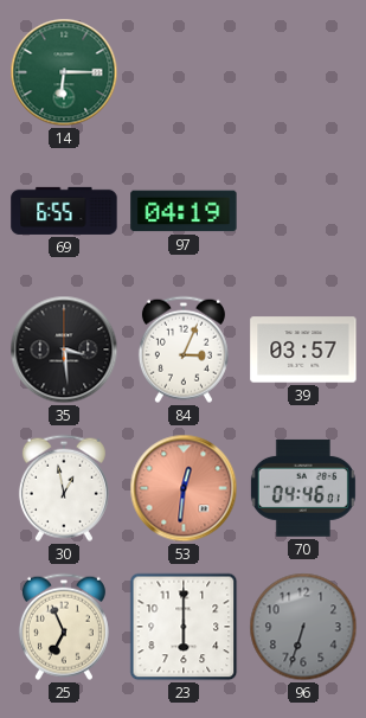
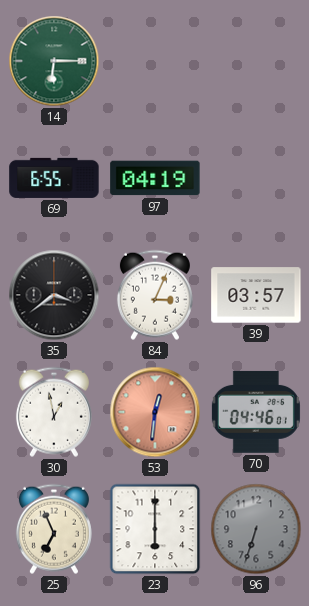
35: 3:29 -> 3:39 (54, 295)
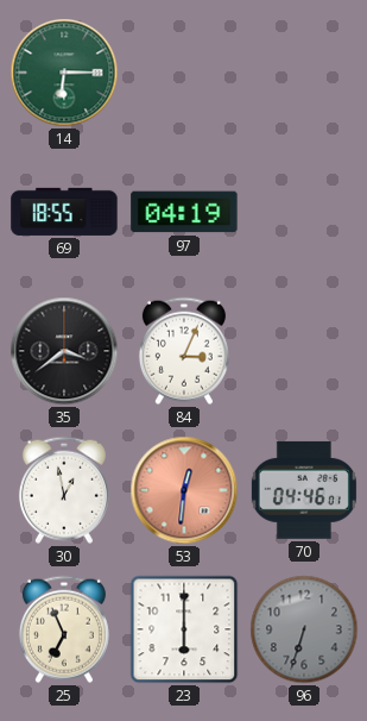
69: 6:55 -> 18:55 (64, 212)
39: 03:57 -> none (256, 295)
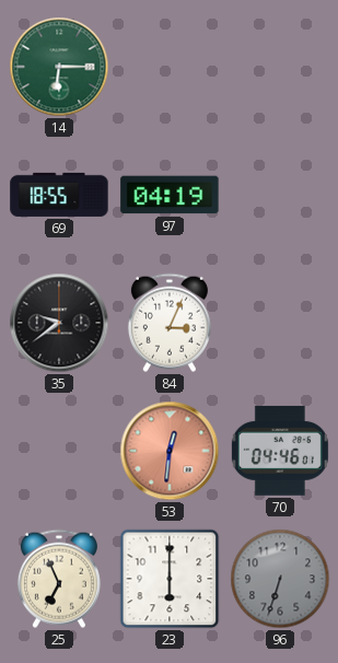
35: 3:39 -> 9:39 (59, 323)
30: 12:58 -> none (64, 490)
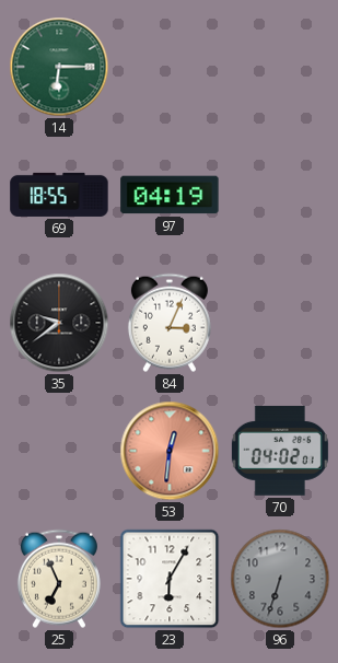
70: 04:46 -> 04:02 (280, 451)
23: 6:00 -> 6:05 (170, 579)
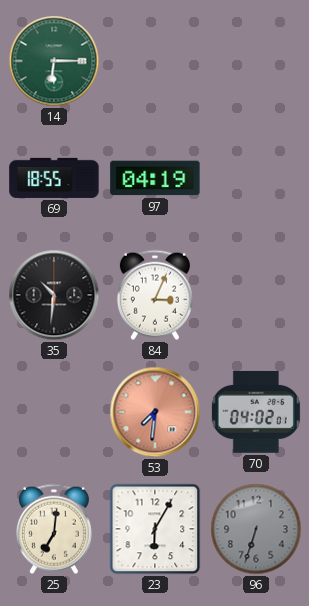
35: 9:39 -> 10:31 (54, 295)
53: 12:31 -> 7:31 (155, 412)
25: 6:56 -> 7:01 (54, 529)
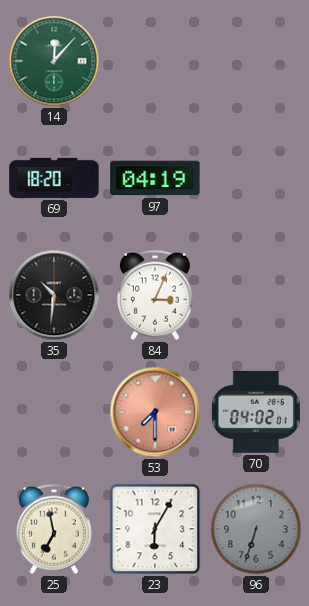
14: 6:15 -> 12:07 (54, 61)
69: 18:55 -> 18:20 (54, 178)
53: 7:31 -> 7:30 (155, 412)
25: 7:01 -> 6:58 (54, 529)
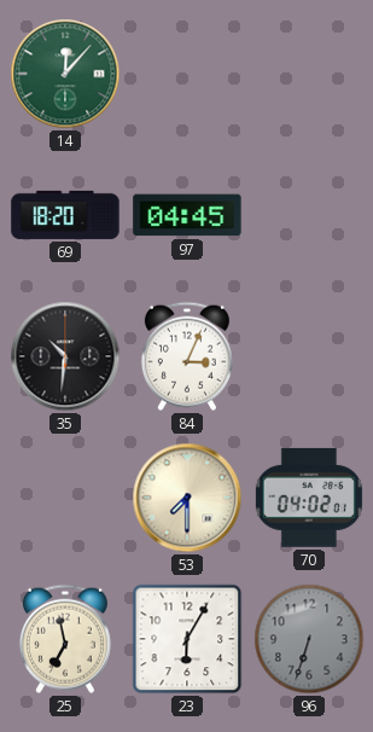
97: 04:19 -> 04:45 (187, 215)
53 dial: salmon -> cream (187, 498)
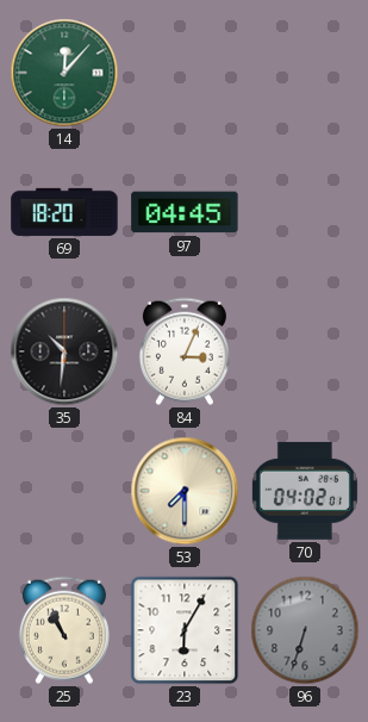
25: 6:58 -> 10:56 (64, 630)
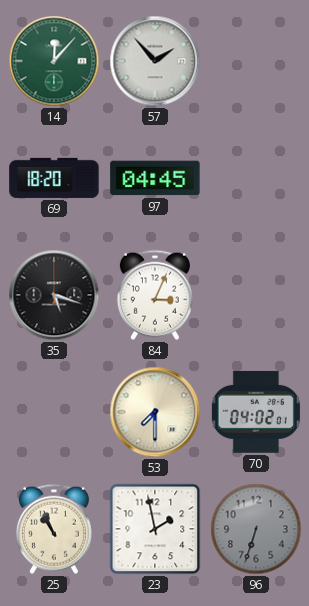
57: none -> 1:53 (155, 61)
35: 10:31 -> 5:18 (54, 295)
23: 6:05 -> 1:58 (155, 529)
